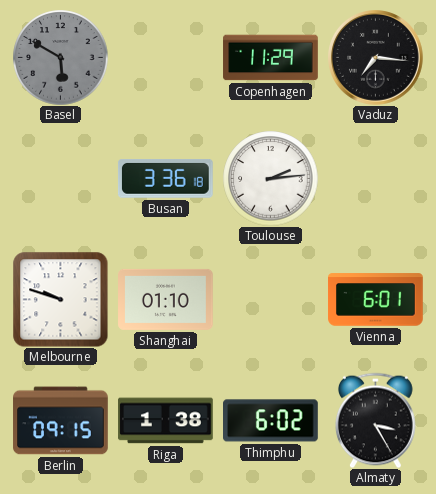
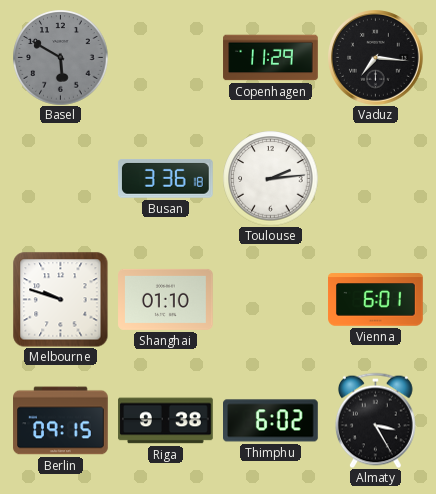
Riga: 1:38 -> 9:38 (166, 421)
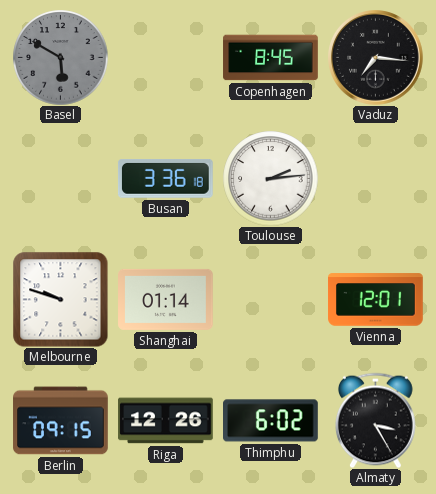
Copenhagen: 11:29 -> 8:45 (271, 58)
Shanghai: 01:10 -> 01:14 (166, 299)
Vienna: 6:01 -> 12:01 (376, 300)
Riga: 9:38 -> 12:26 (166, 421)
